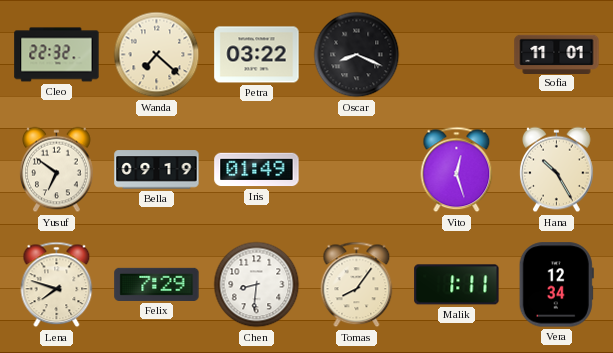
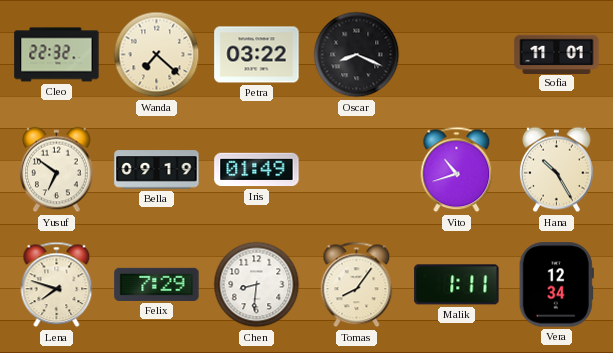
Vito: 12:27 -> 10:42 (457, 170)
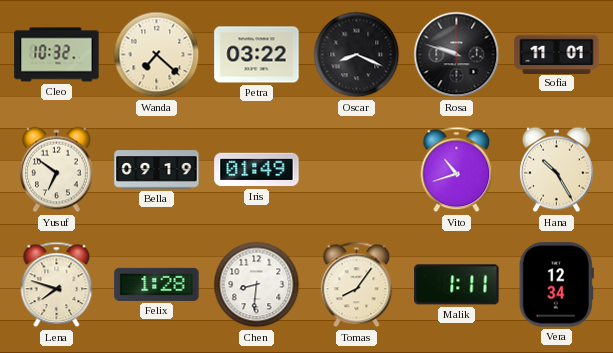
Cleo: 22:32 -> 10:32 (57, 55)
Rosa: none -> 9:48 (457, 55)
Felix: 7:29 -> 1:28 (157, 284)
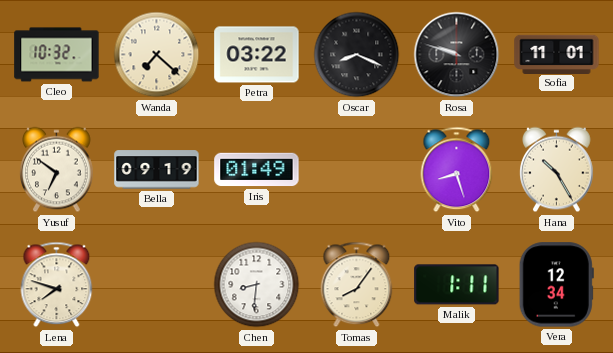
Vito: 10:42 -> 8:27 (457, 170)
Felix: 1:28 -> none (157, 284)
